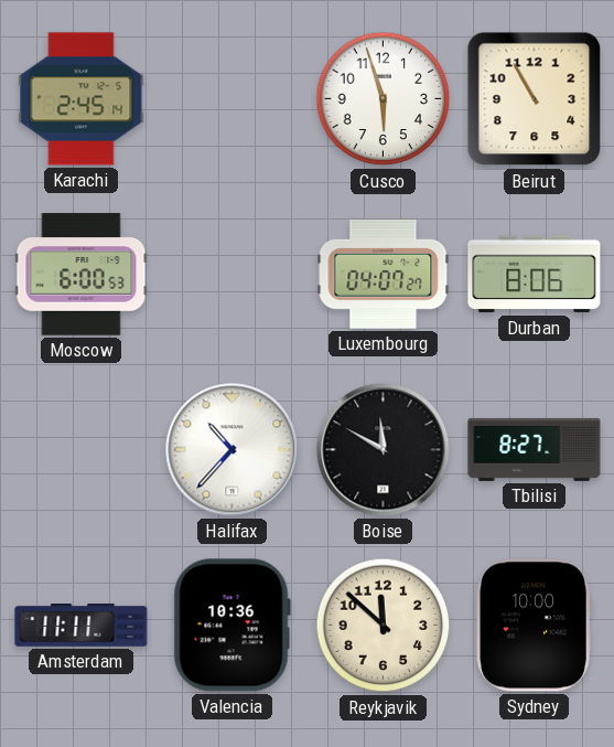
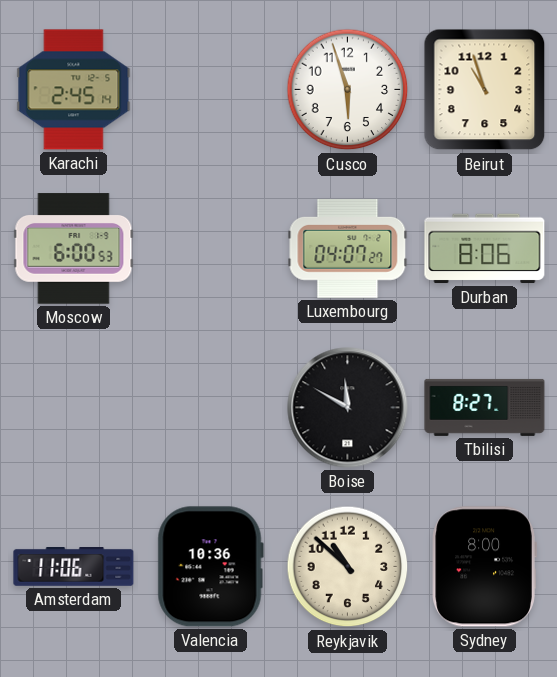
Beirut: 10:55 -> 10:57 (485, 90)
Halifax: 10:37 -> none (233, 450)
Amsterdam: 11:11 -> 11:06 (74, 567)
Reykjavik: 11:52 -> 10:52 (348, 567)
Sydney: 10:00 -> 8:00 (484, 567)
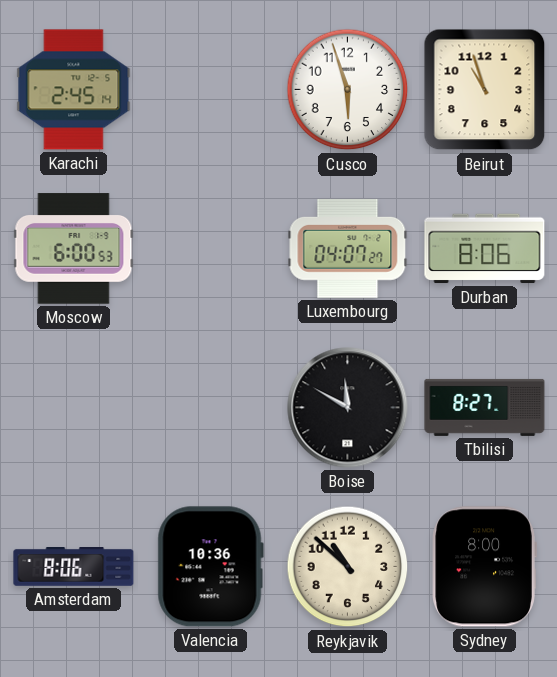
Amsterdam: 11:06 -> 8:06 (74, 567)
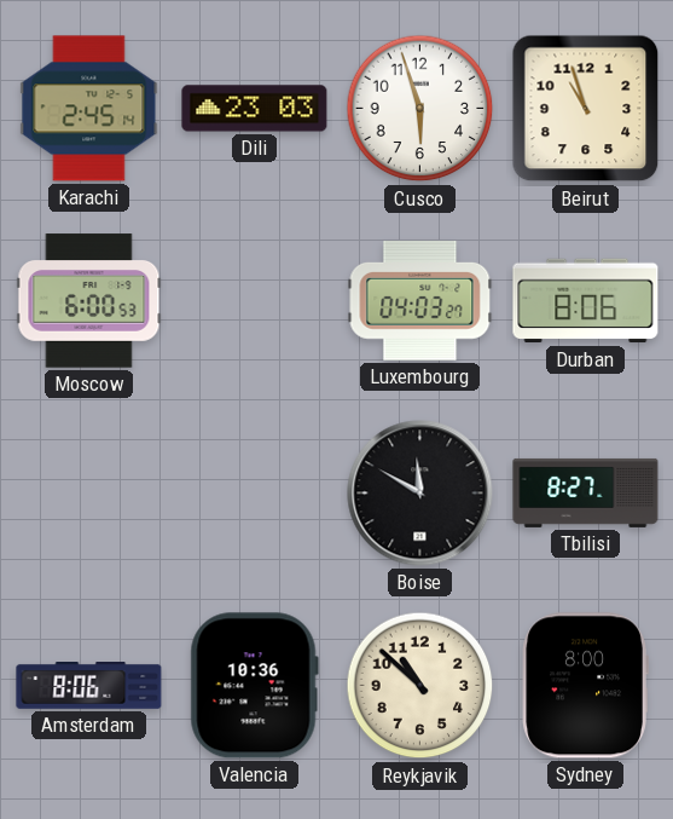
Dili: none -> 23:03 (255, 109)
Luxembourg: 04:07 -> 04:03 (420, 300)
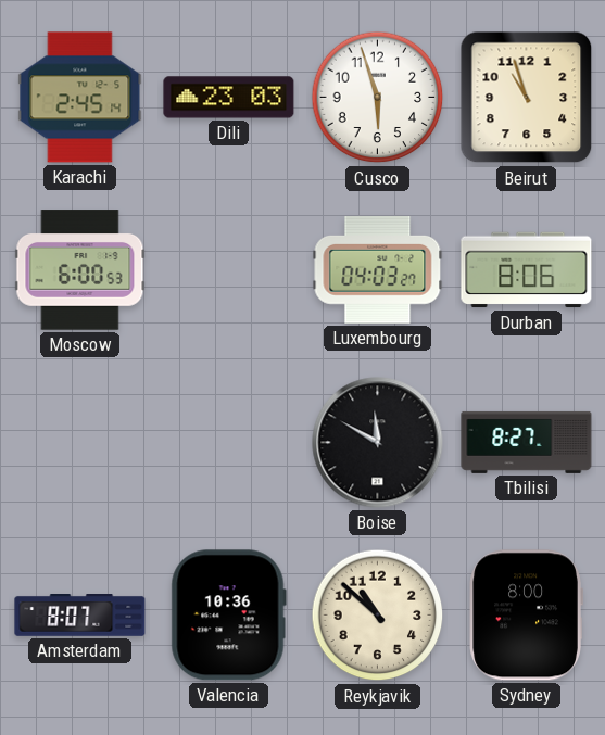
Amsterdam: 8:06 -> 8:07 (80, 616)
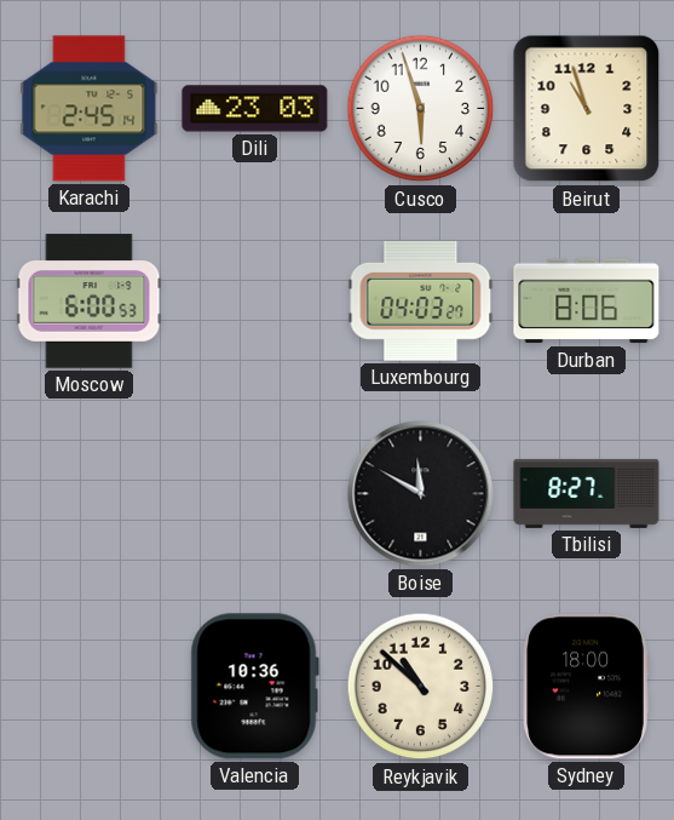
Amsterdam: 8:07 -> none (80, 616)
Sydney: 8:00 -> 18:00 (586, 687)
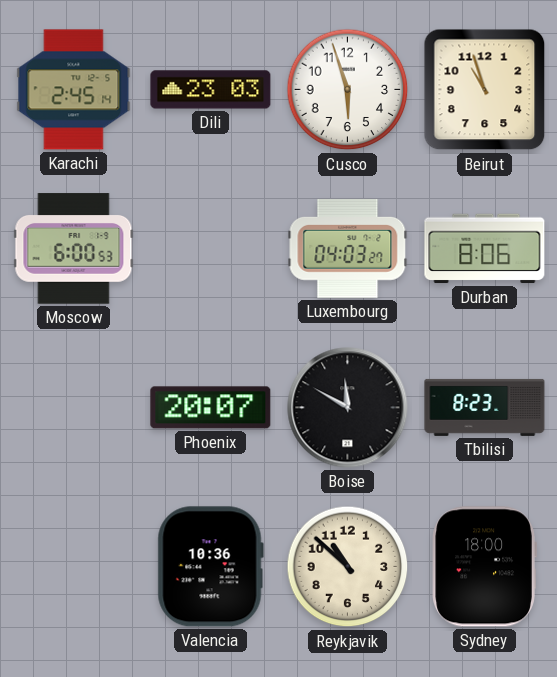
Phoenix: none -> 20:07 (211, 408)
Tbilisi: 8:27 -> 8:23 (485, 407)
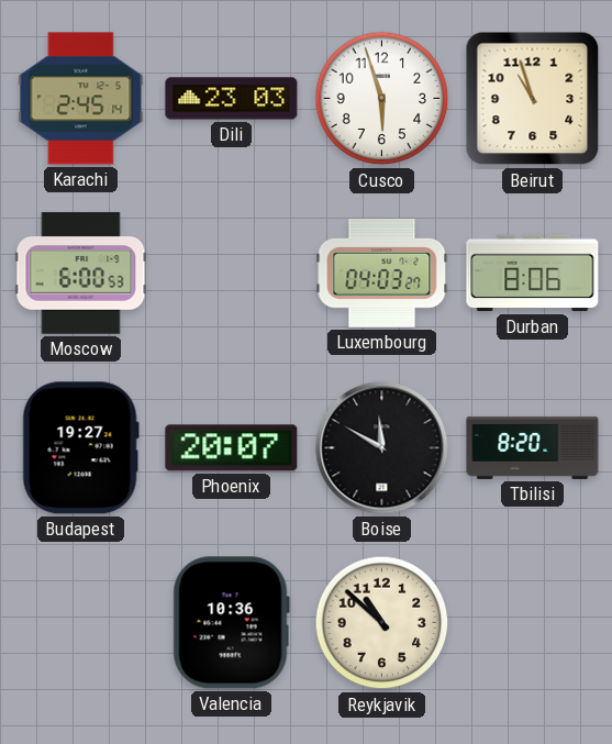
Budapest: none -> 19:27 (80, 448)
Tbilisi: 8:23 -> 8:20 (533, 447)
Sydney: 18:00 -> none (484, 567)
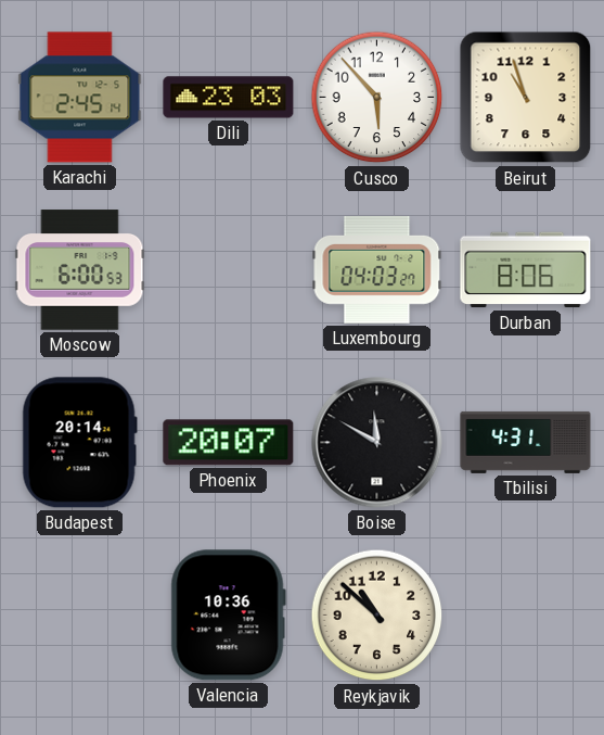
Cusco: 5:57 -> 5:53 (377, 98)
Budapest: 19:27 -> 20:14 (79, 443)
Tbilisi: 8:20 -> 4:31 (526, 442)
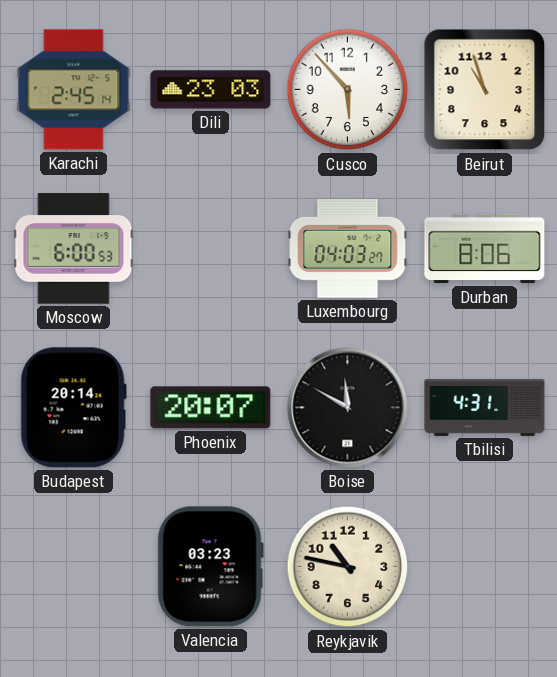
Valencia: 10:36 -> 03:23 (210, 567)
Reykjavik: 10:52 -> 10:47 (348, 567)
